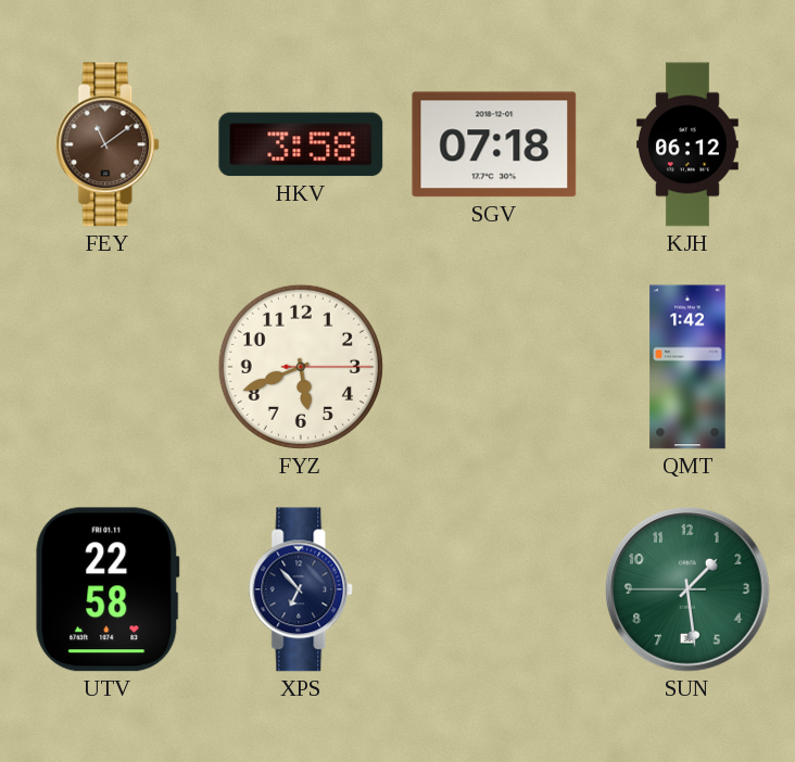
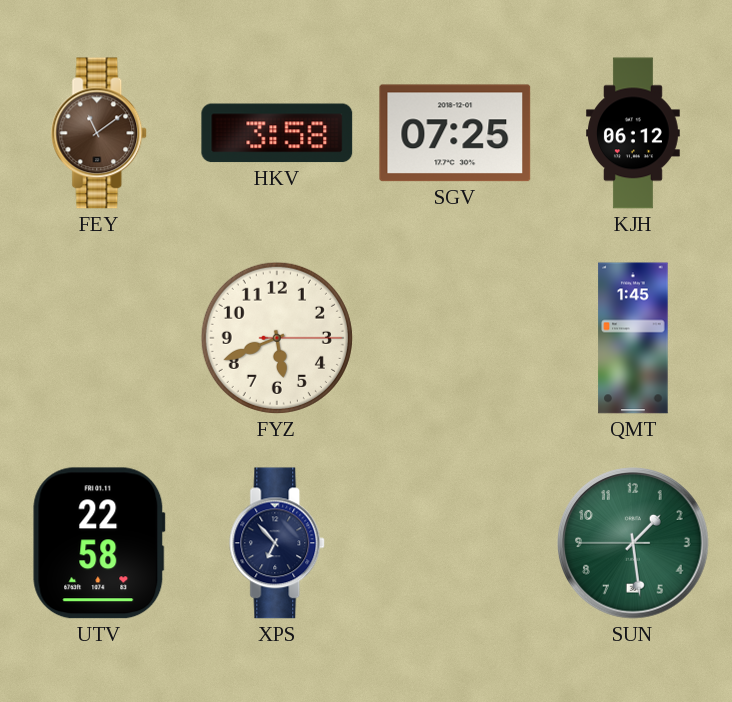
SGV: 07:18 -> 07:25 (455, 133)
QMT: 1:42 -> 1:45 (633, 338)
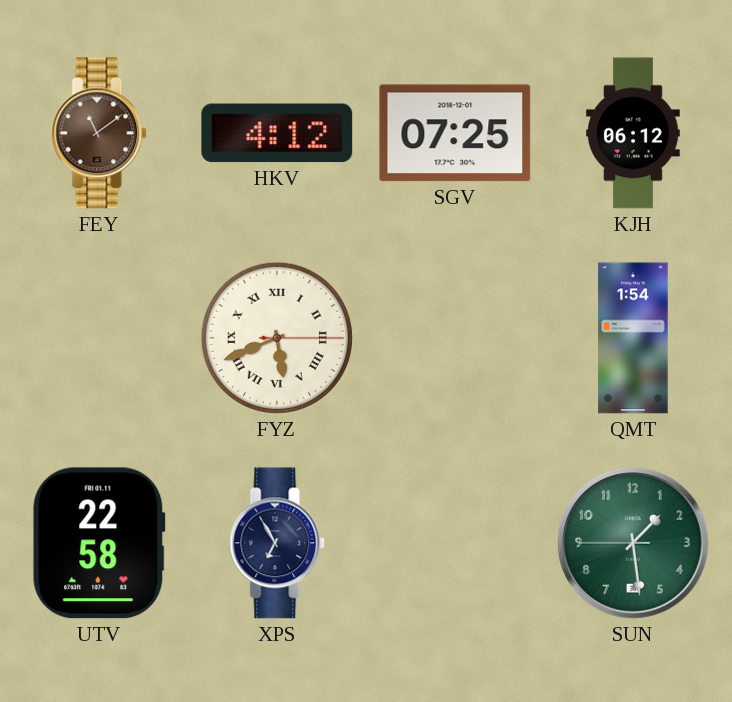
HKV: 3:58 -> 4:12 (277, 133)
FYZ numerals: Arabic -> Roman (277, 338)
QMT: 1:45 -> 1:54 (633, 338)
XPS: 6:53 -> 6:55 (278, 543)
